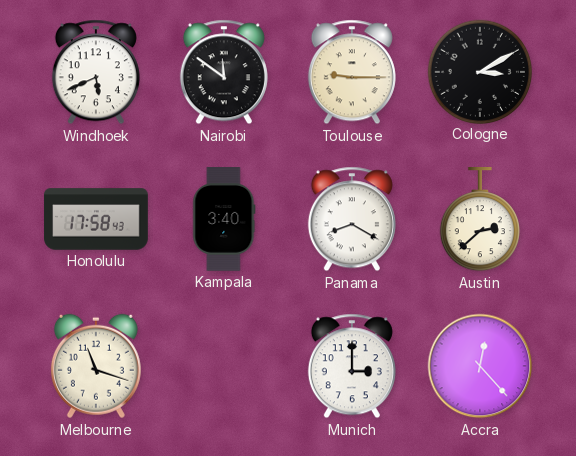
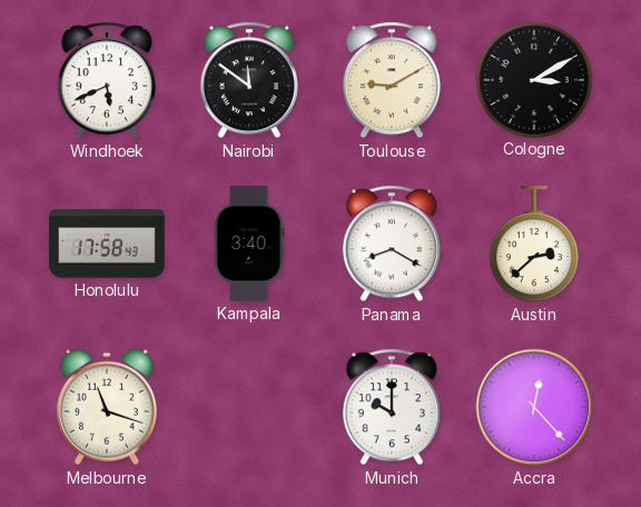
Toulouse: 9:15 -> 9:10 (392, 80)
Munich: 3:00 -> 10:00 (392, 407)
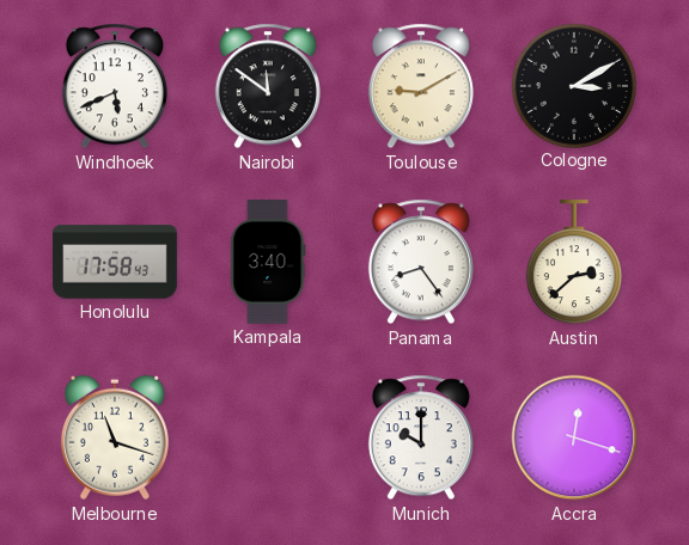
Panama: 8:20 -> 8:24 (421, 262)
Accra: 12:23 -> 12:18 (574, 437)
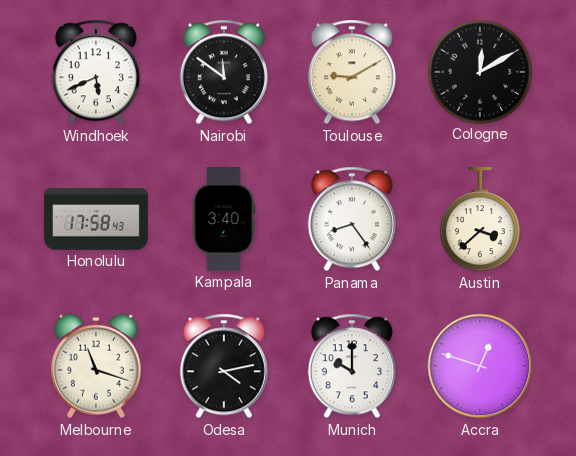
Cologne: 3:10 -> 12:10 (479, 71)
Austin: 2:38 -> 3:38 (480, 220)
Odesa: none -> 4:13 (224, 366)
Accra: 12:18 -> 12:48 (480, 366)
